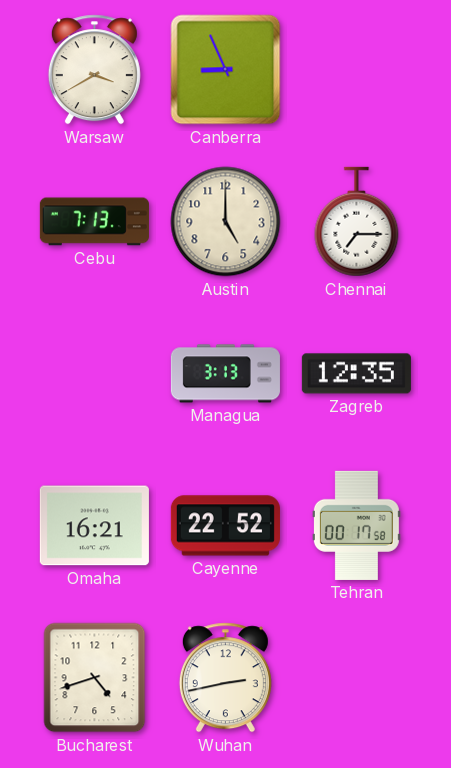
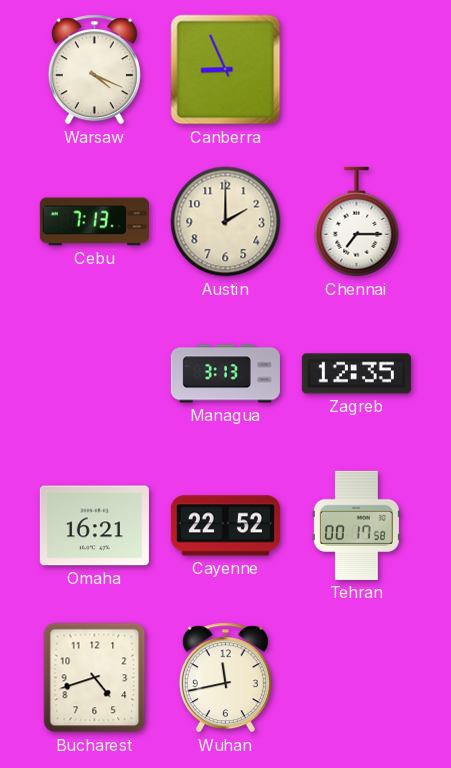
Warsaw: 3:40 -> 4:19 (94, 70)
Austin: 5:00 -> 2:00 (226, 222)
Wuhan: 2:43 -> 11:43 (225, 678)
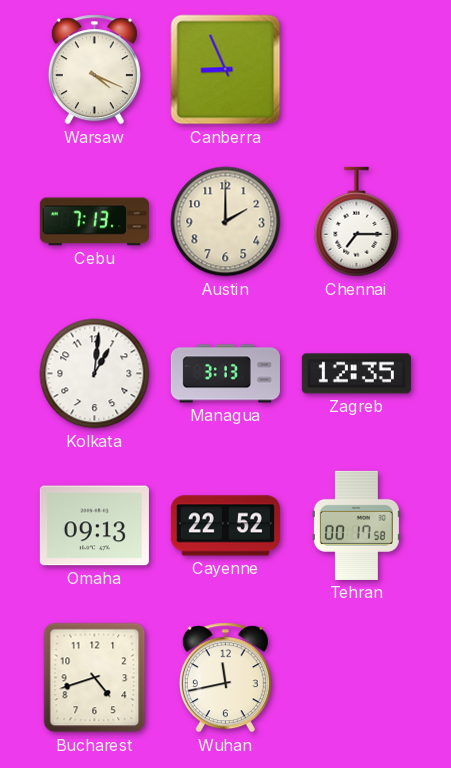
Kolkata: none -> 1:01 (95, 374)
Omaha: 16:21 -> 09:13 (94, 526)
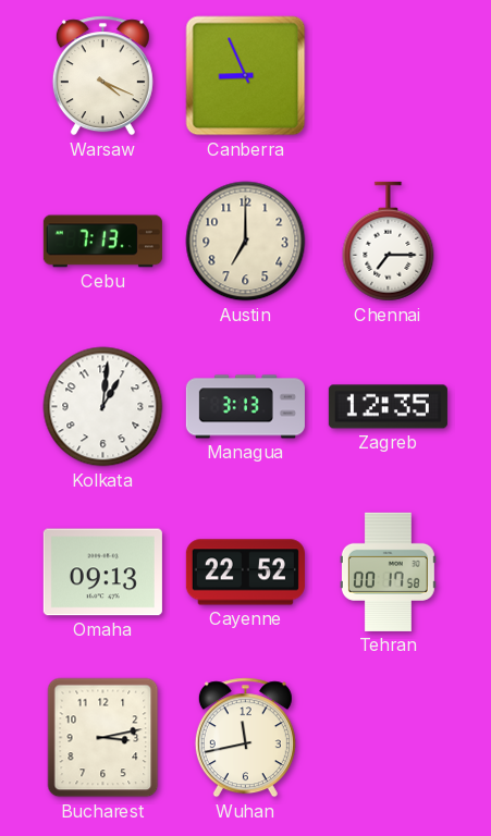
Austin: 2:00 -> 7:00 (246, 242)
Bucharest: 4:42 -> 3:13 (103, 738)
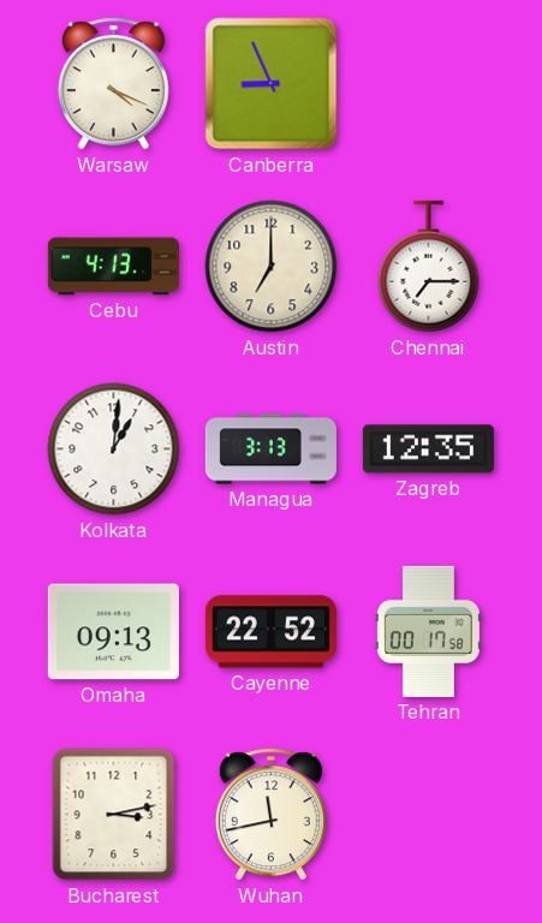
Cebu: 7:13 -> 4:13 (113, 267)
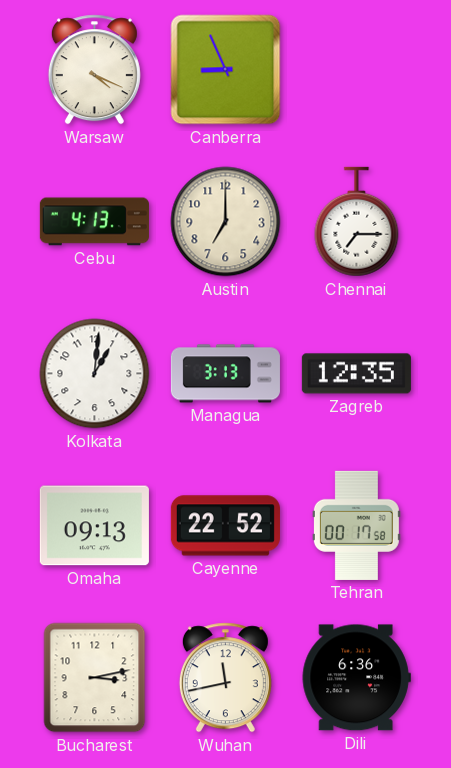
Dili: none -> 6:36 (356, 678)
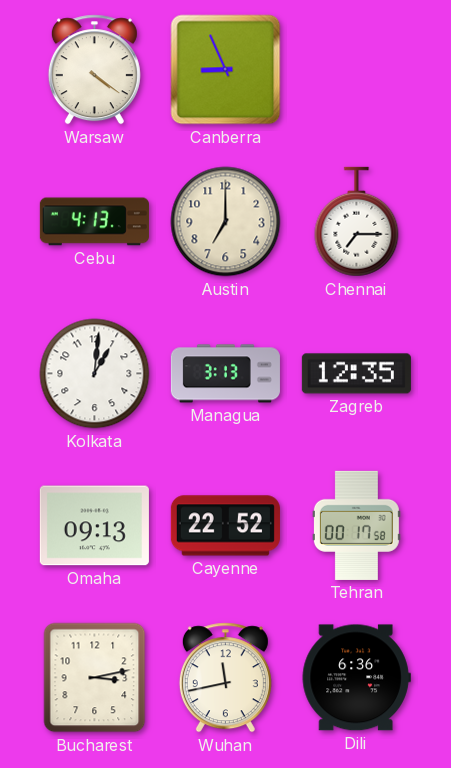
Warsaw: 4:19 -> 4:21 (94, 70)
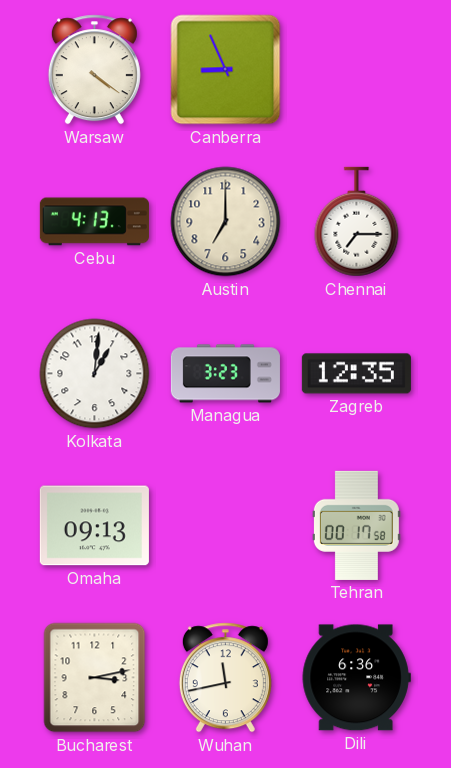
Managua: 3:13 -> 3:23 (225, 374)
Cayenne: 22:52 -> none (225, 526)
